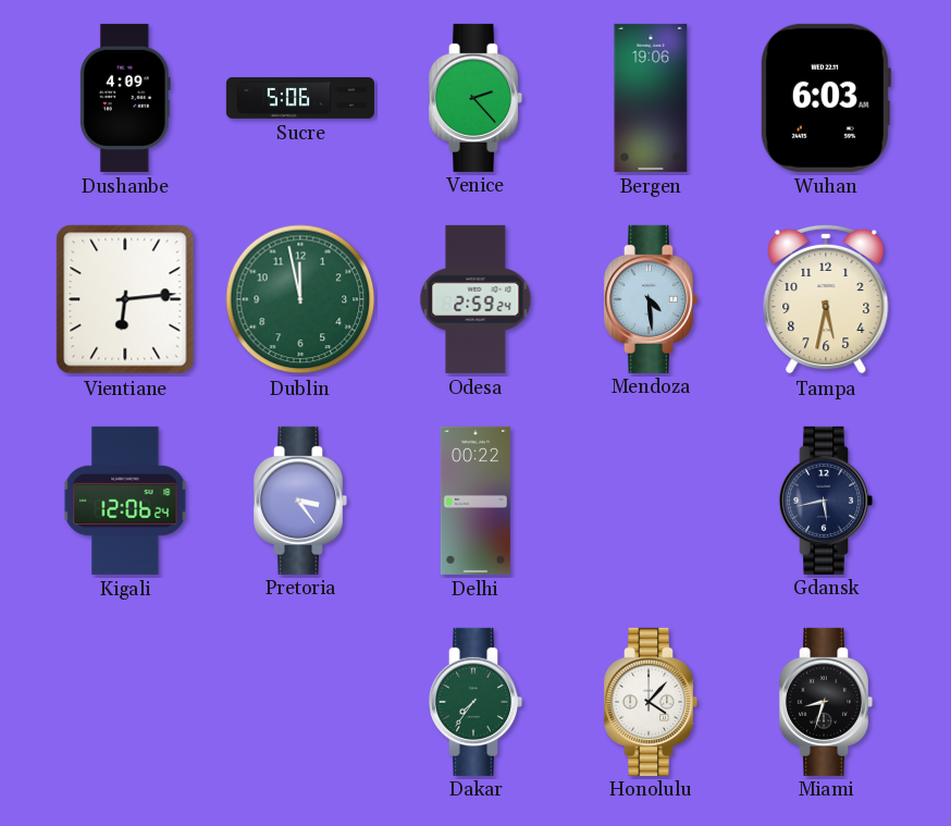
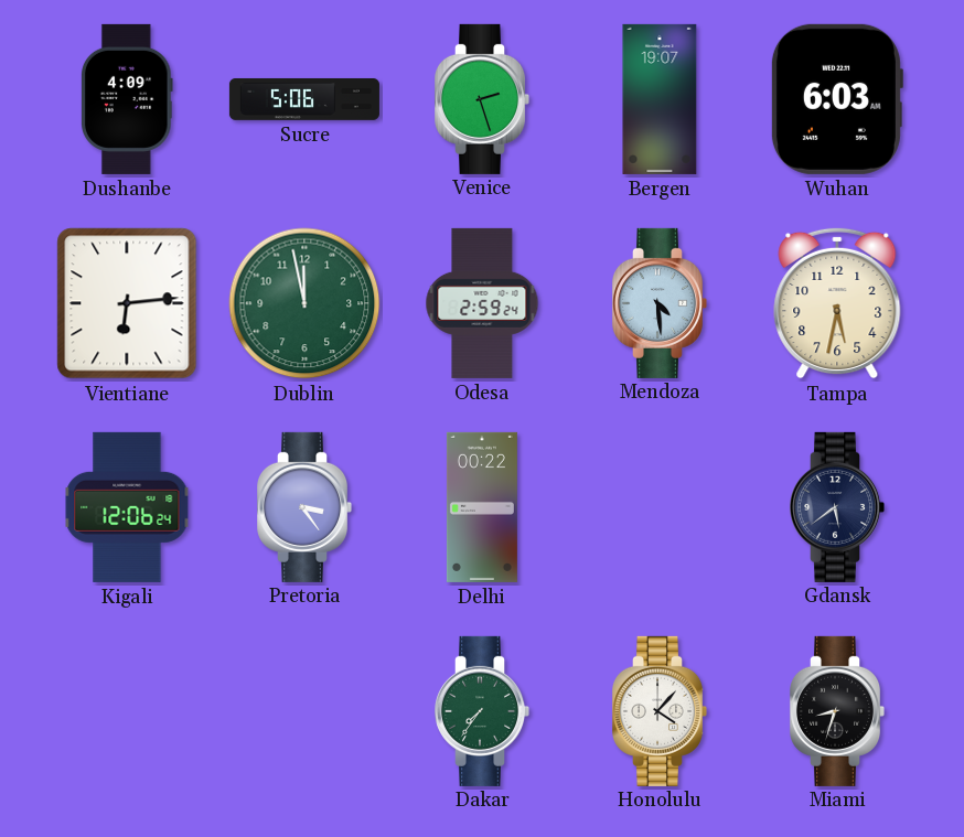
Venice: 2:23 -> 2:27 (483, 99)
Bergen: 19:06 -> 19:07 (660, 99)
Gdansk: 5:43 -> 5:39 (838, 507)
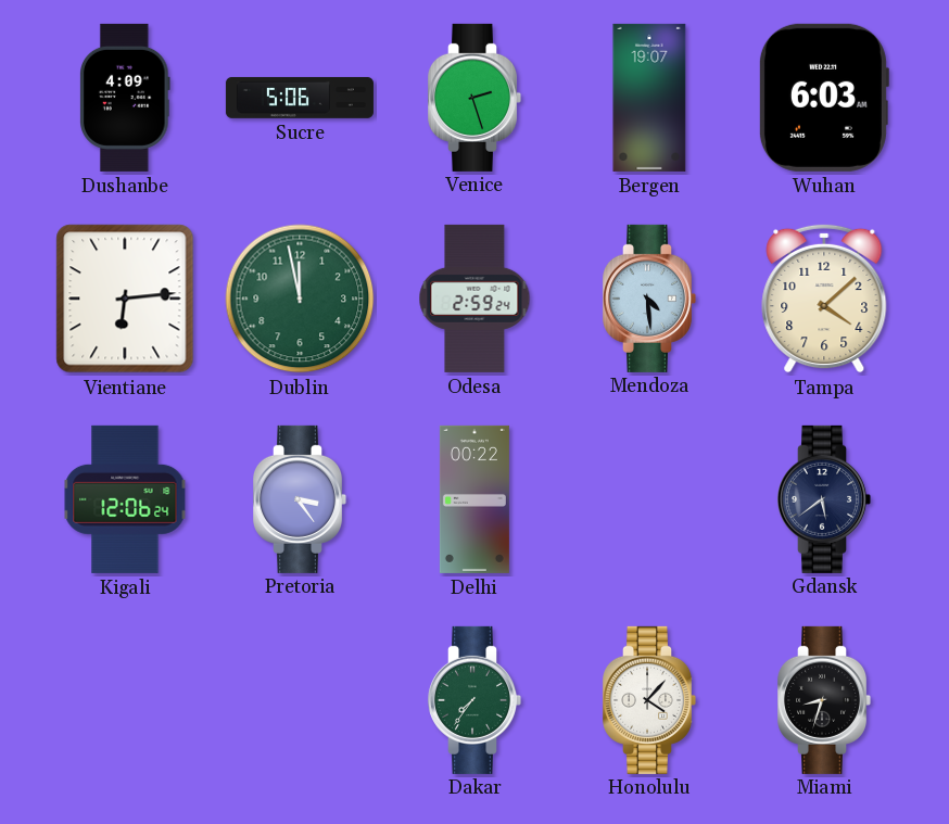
Tampa: 5:32 -> 4:08 (824, 299)
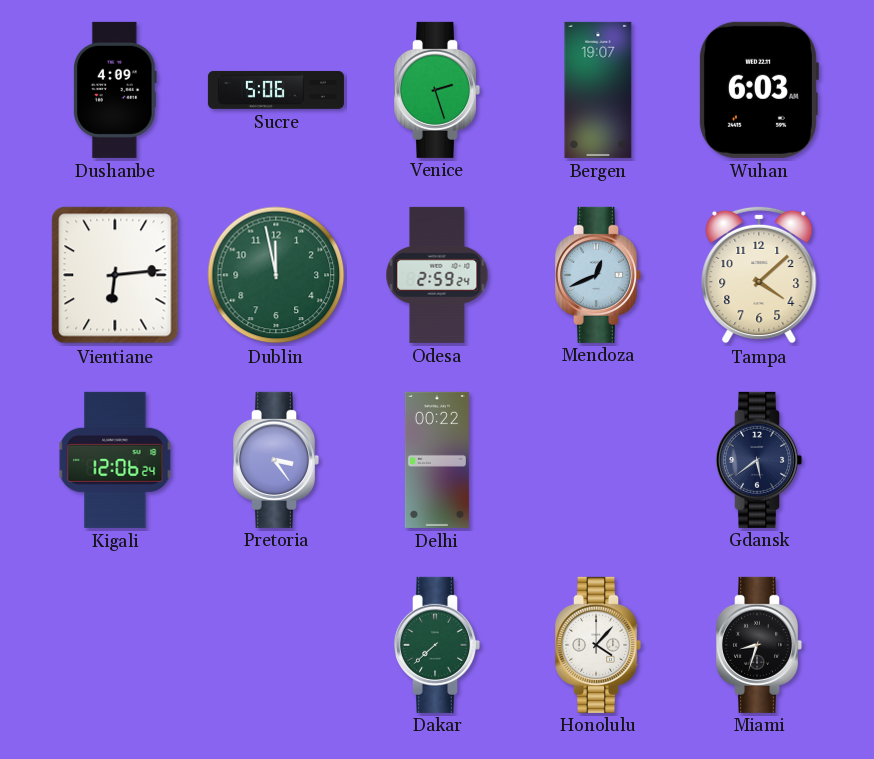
Mendoza: 4:29 -> 12:41 (599, 275)
Dakar: 7:36 -> 7:38 (438, 645)
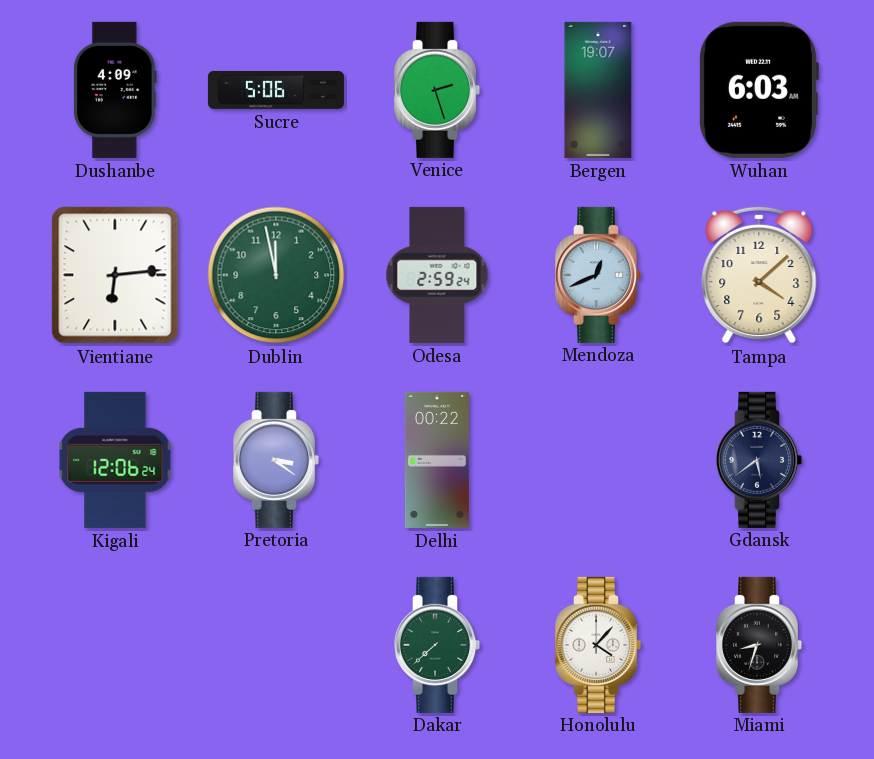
Pretoria: 3:24 -> 3:21 (277, 460)
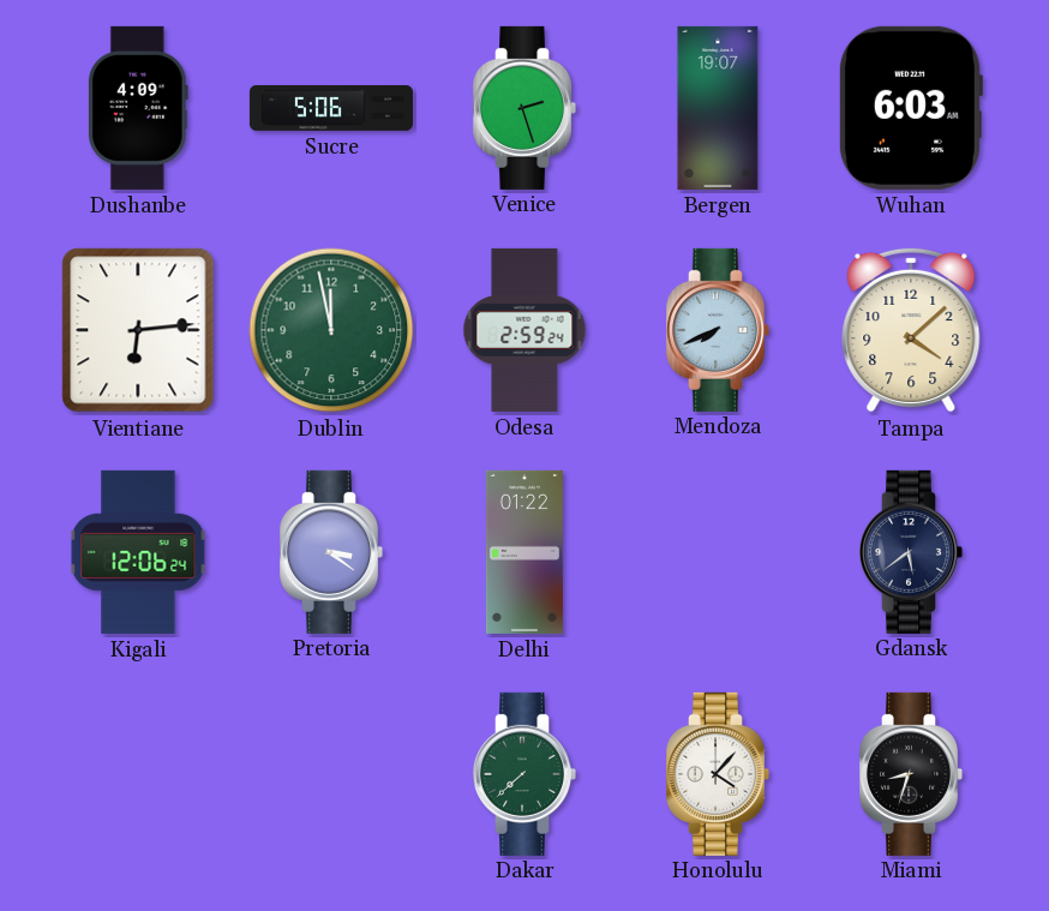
Mendoza: 12:41 -> 7:41 (719, 330)
Delhi: 00:22 -> 01:22 (524, 552)
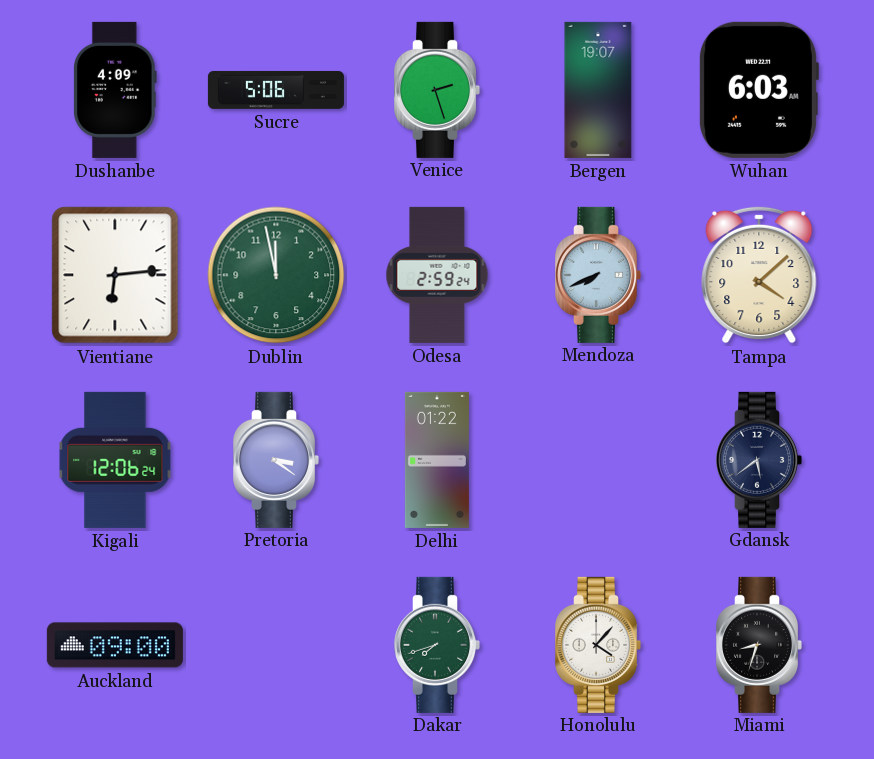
Auckland: none -> 09:00 (115, 645)
Dakar: 7:38 -> 7:42 (438, 645)
